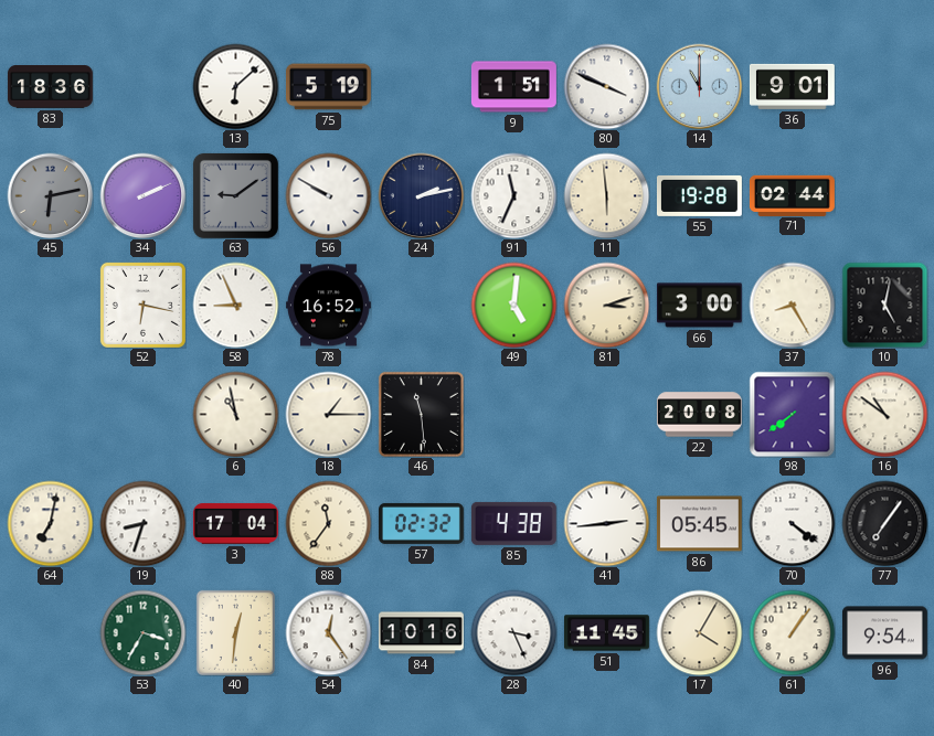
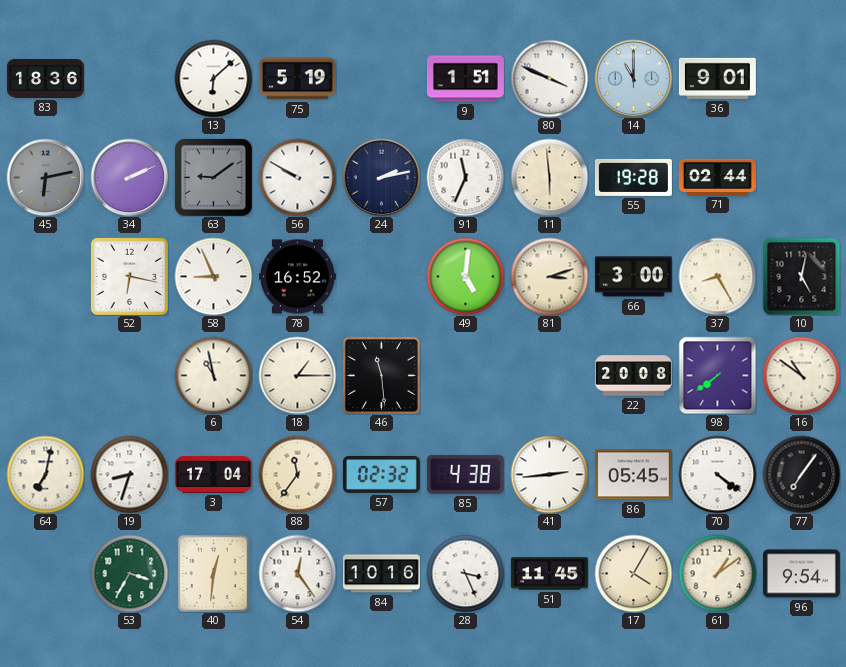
61: 1:06 -> 1:09 (717, 573)
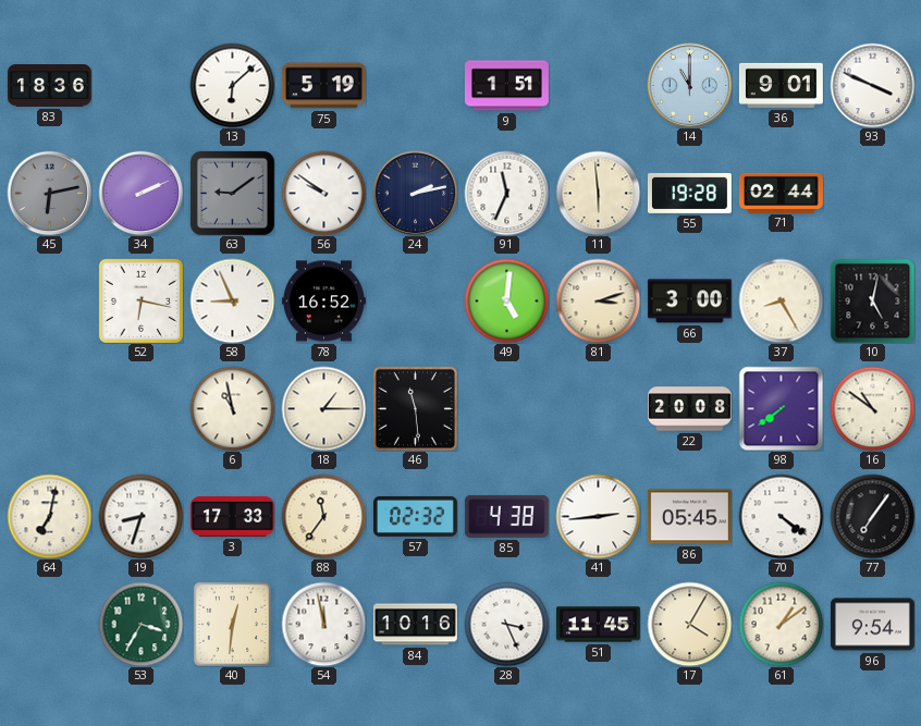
80: 3:49 -> none (549, 78)
93: none -> 3:49 (872, 85)
56: 9:50 -> 9:51 (323, 193)
3: 17:04 -> 17:33 (232, 516)
54: 12:24 -> 11:58 (323, 624)
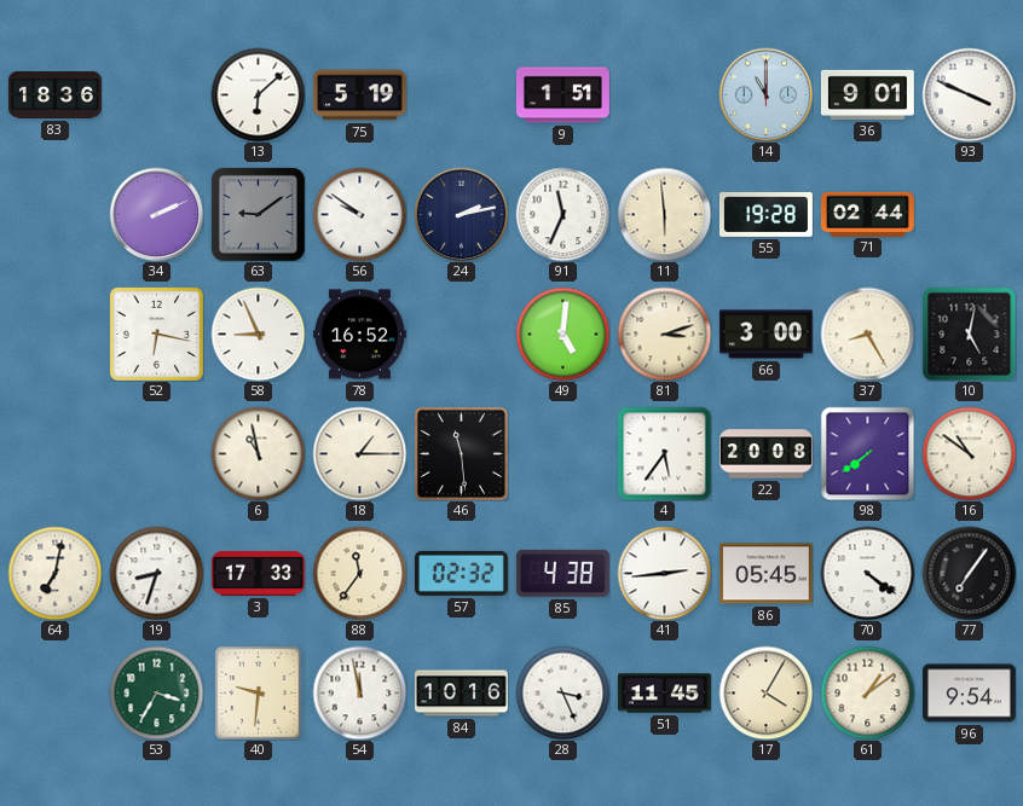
45: 6:13 -> none (49, 193)
4: none -> 5:36 (664, 453)
40: 12:31 -> 9:31 (258, 692)
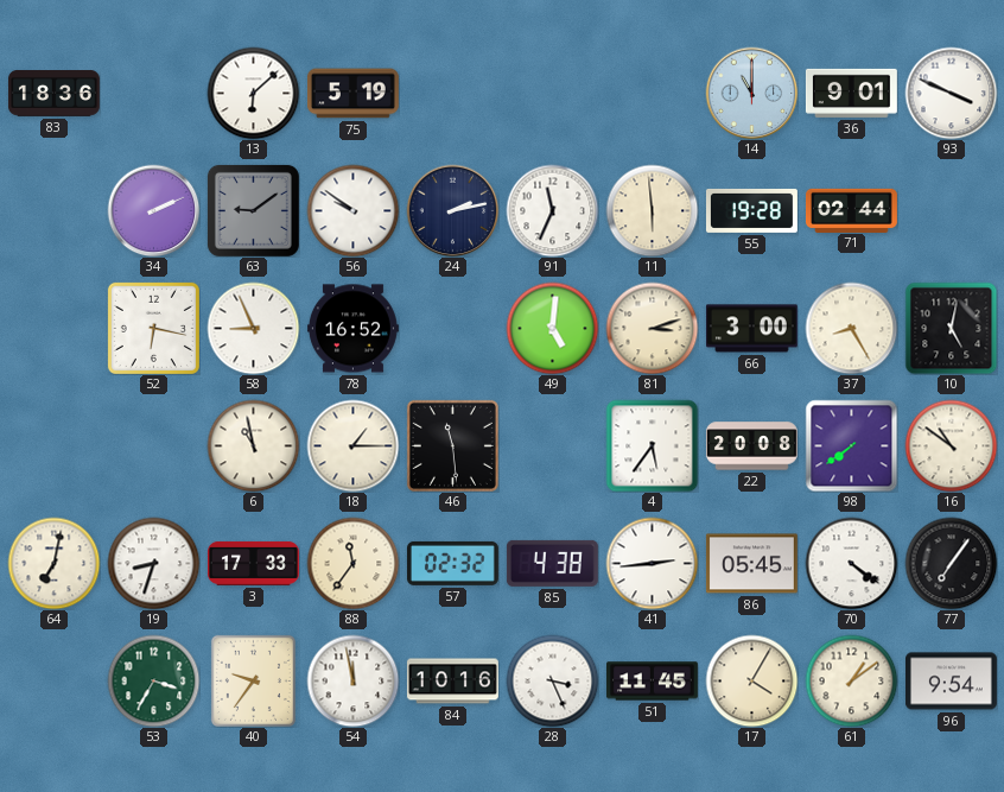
9: 1:51 -> none (562, 95)
40: 9:31 -> 9:36 (253, 680)
